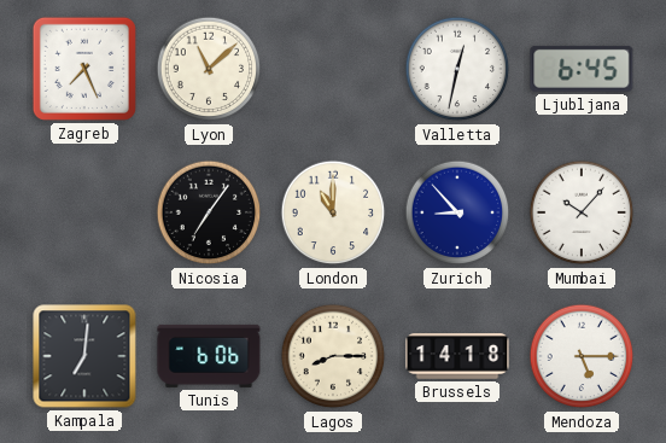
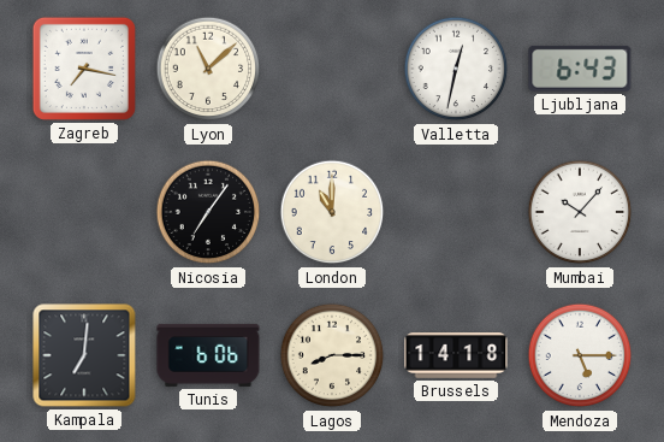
Zagreb: 7:26 -> 7:17 (84, 69)
Ljubljana: 6:45 -> 6:43 (580, 69)
Zurich: 8:53 -> none (457, 212)
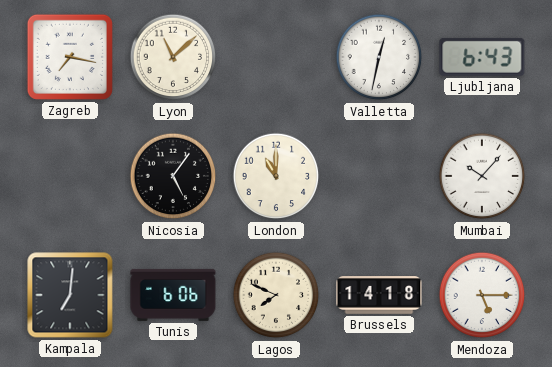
Nicosia: 7:06 -> 5:06 (173, 176)
Lagos: 8:15 -> 7:49 (276, 295)
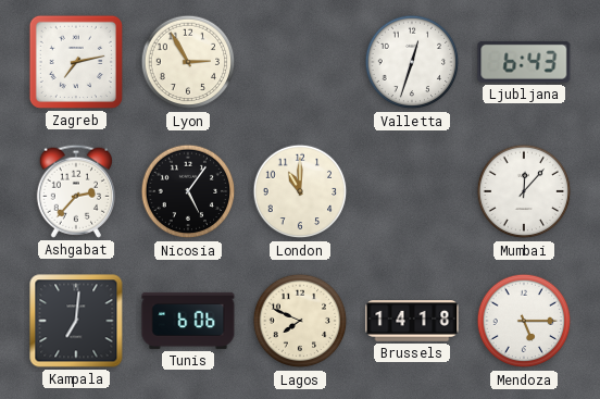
Zagreb: 7:17 -> 7:13 (76, 62)
Lyon: 11:08 -> 2:55 (188, 62)
Valletta: 12:32 -> 12:33 (412, 62)
Ashgabat: none -> 2:37 (76, 191)
Mumbai: 10:07 -> 12:07 (524, 191)
